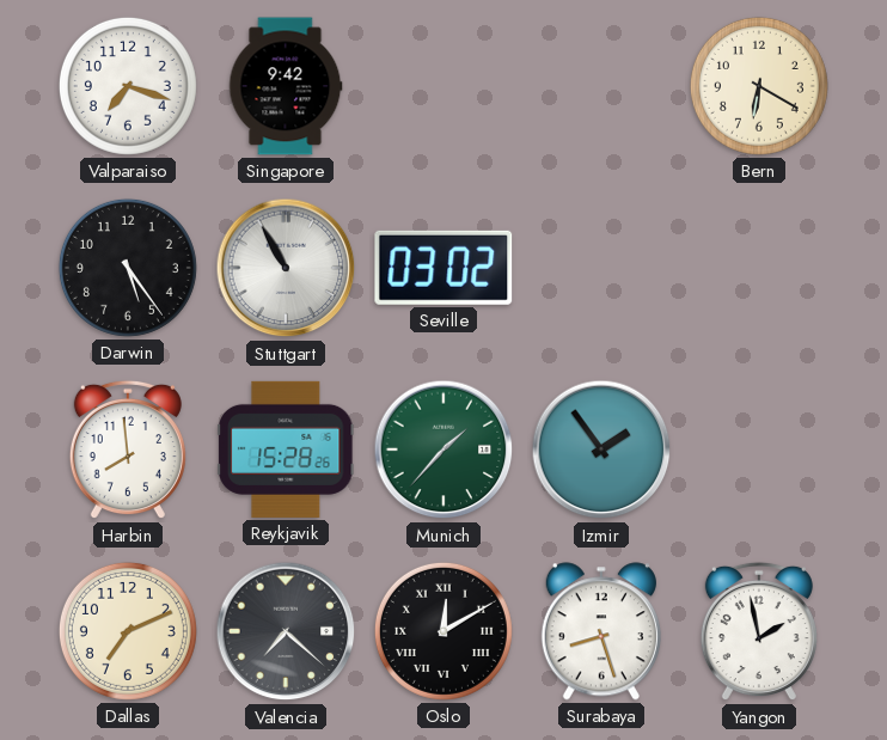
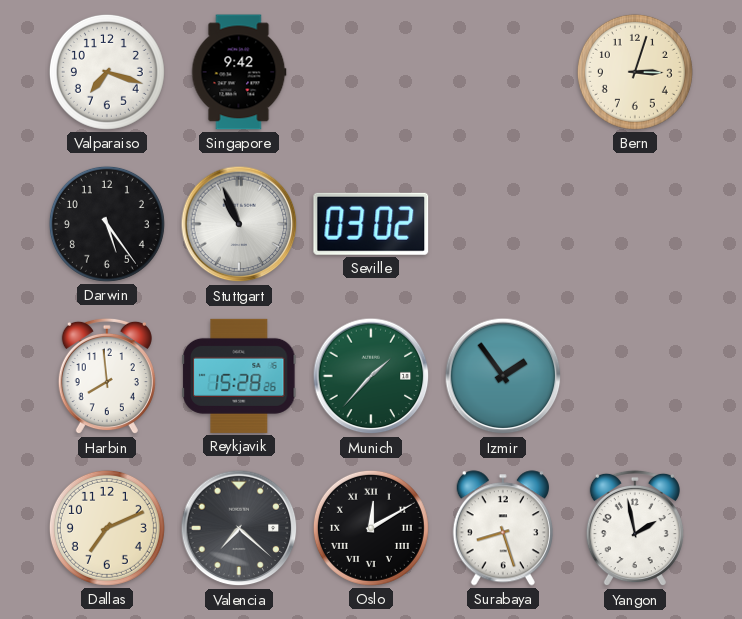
Bern: 6:20 -> 3:03 (635, 72)
Stuttgart: 10:55 -> 10:56 (239, 224)
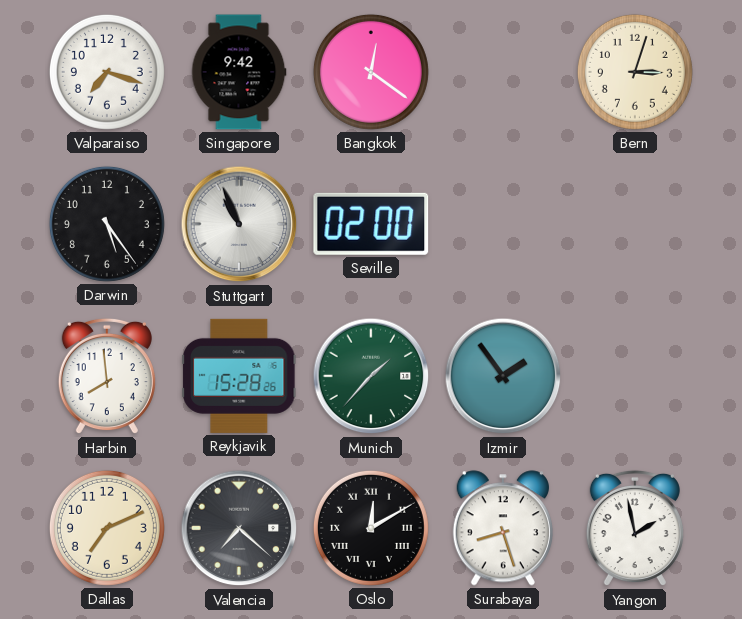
Bangkok: none -> 12:21 (371, 72)
Seville: 03:02 -> 02:00 (371, 224)
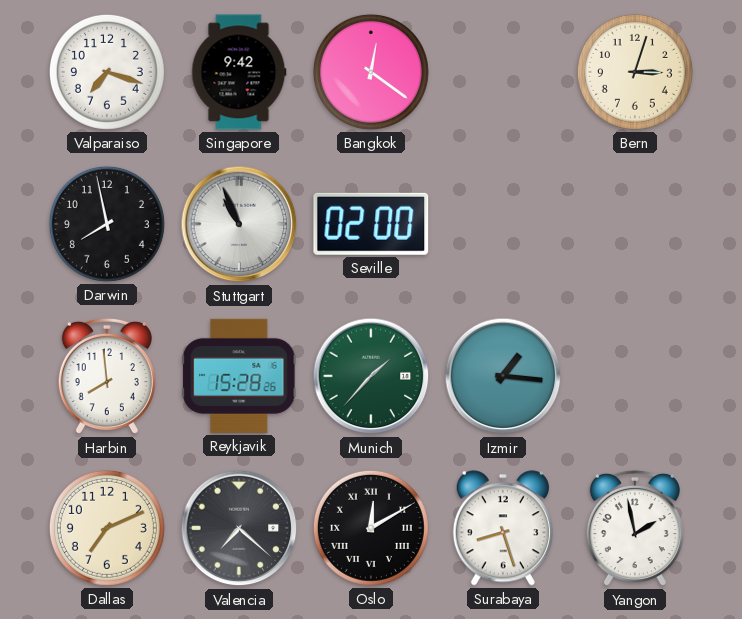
Darwin: 5:24 -> 7:58 (107, 224)
Izmir: 1:54 -> 1:16 (503, 376)
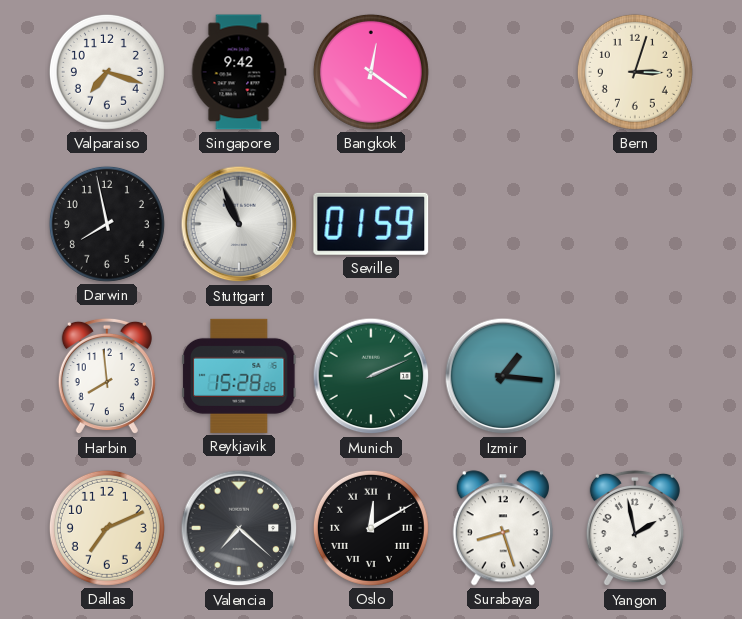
Seville: 02:00 -> 01:59 (371, 224)
Munich: 1:37 -> 2:11 (371, 376)
